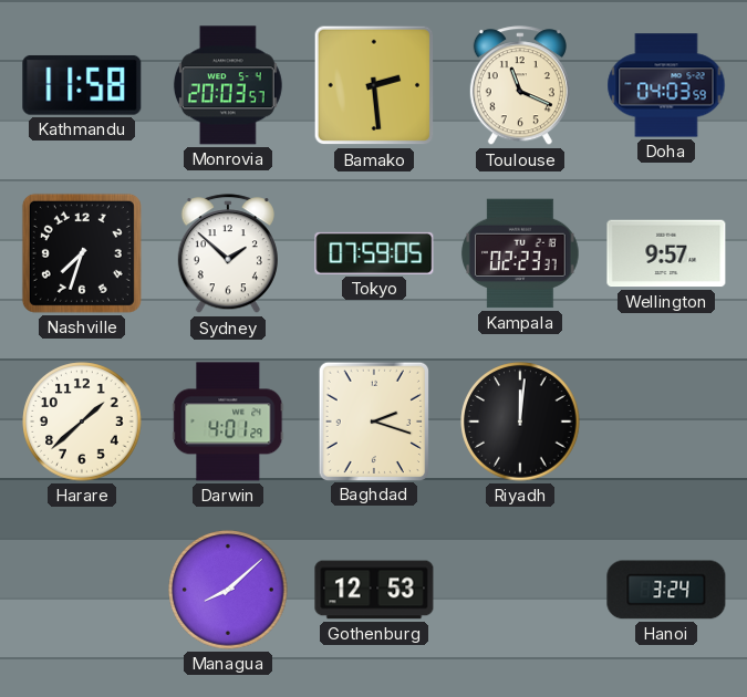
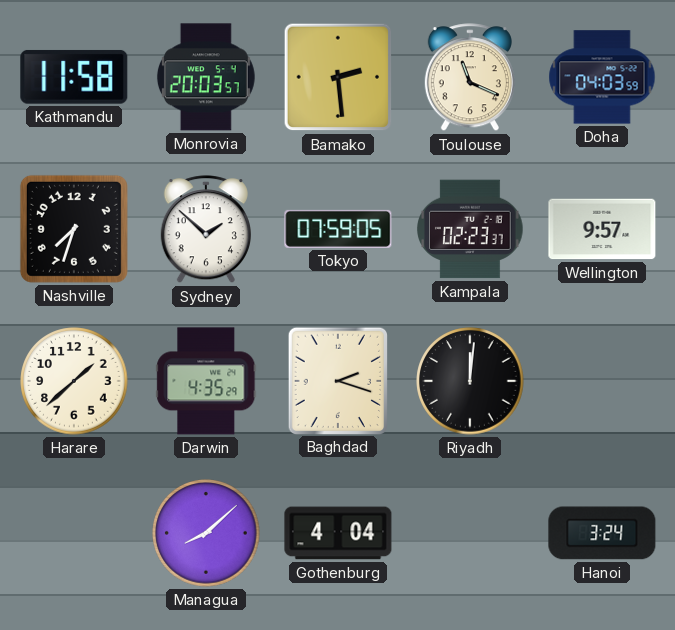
Darwin: 4:01 -> 4:35 (206, 381)
Gothenburg: 12:53 -> 4:04 (338, 533)
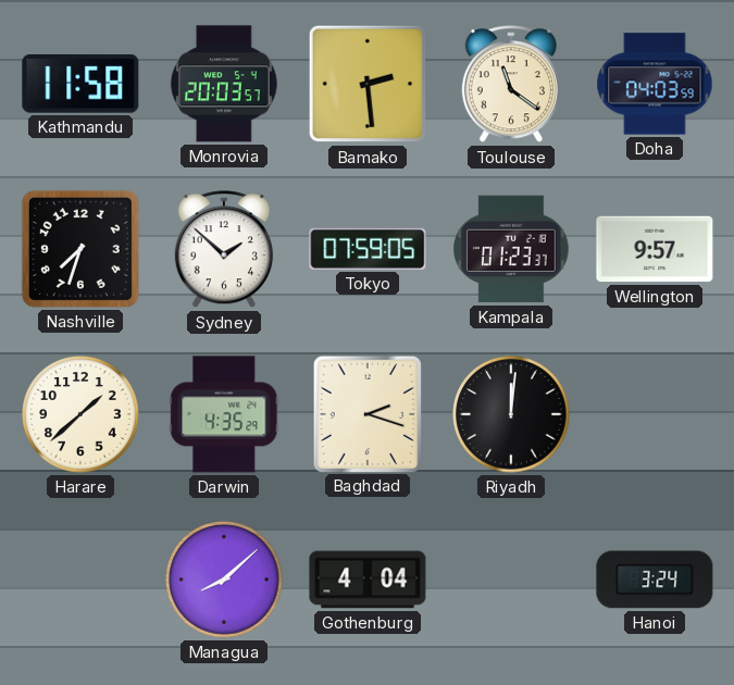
Toulouse: 11:19 -> 11:21 (511, 85)
Kampala: 02:23 -> 01:23 (511, 249)
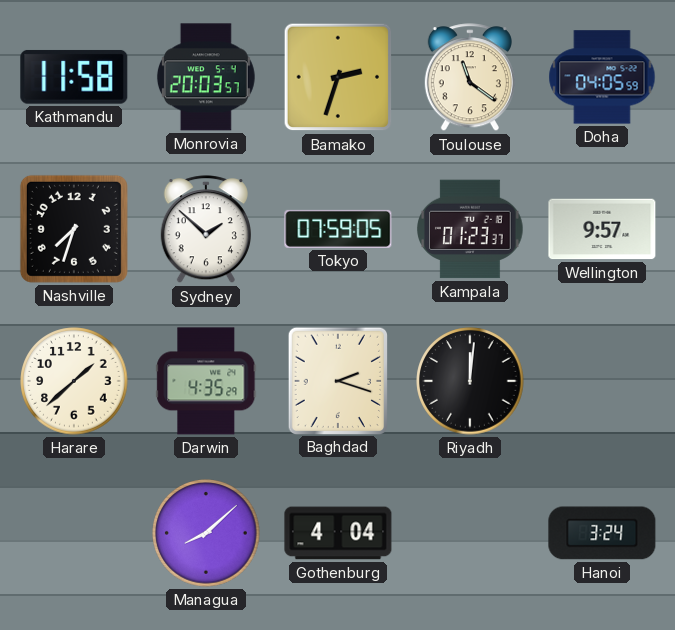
Bamako: 2:29 -> 2:33 (338, 77)
Doha: 04:03 -> 04:05 (602, 77)
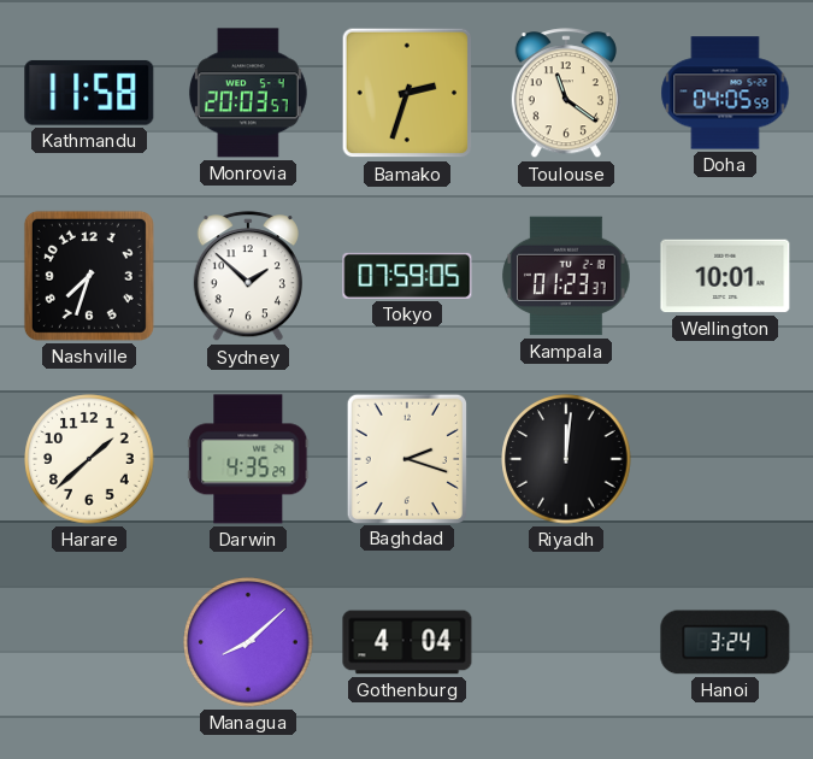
Wellington: 9:57 -> 10:01 (725, 276)
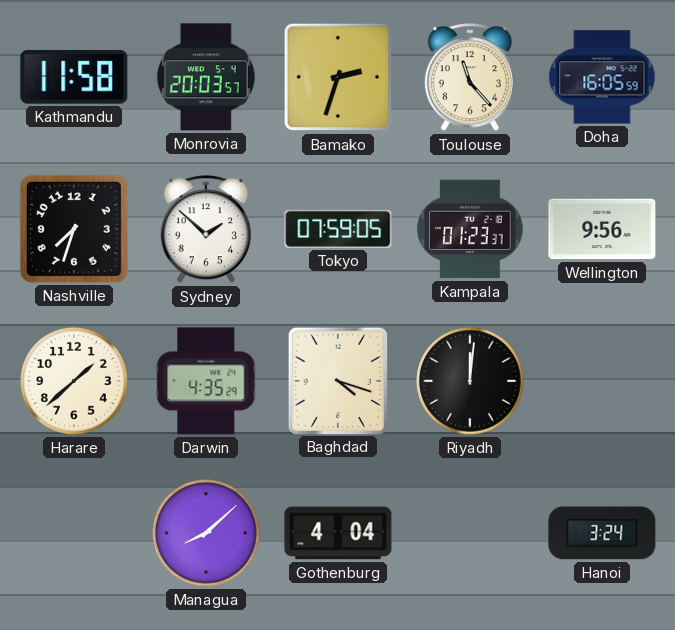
Toulouse: 11:21 -> 11:23 (470, 78)
Doha: 04:05 -> 16:05 (602, 77)
Wellington: 10:01 -> 9:56 (602, 229)
Baghdad: 2:18 -> 4:18 (337, 380)
